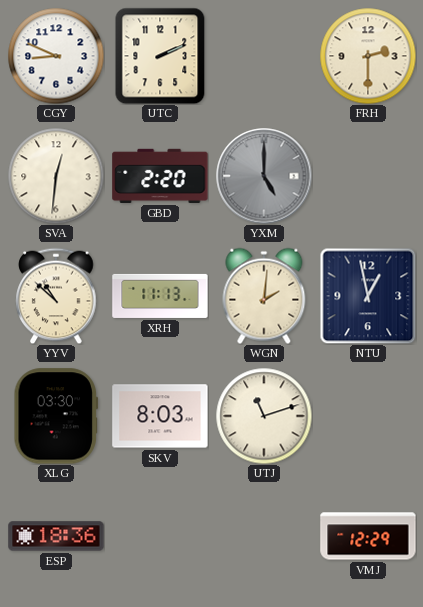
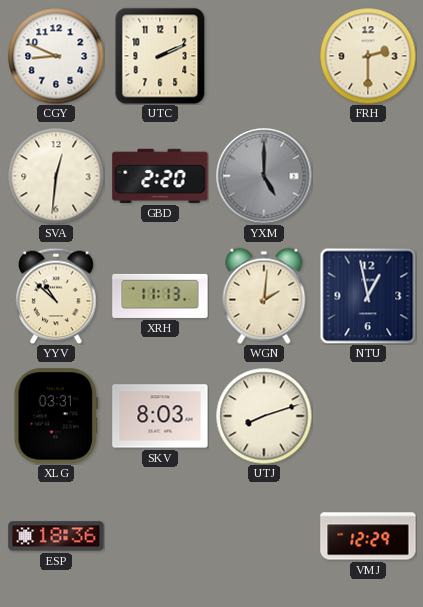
XLG: 03:30 -> 03:31 (55, 416)
UTJ: 11:12 -> 8:12 (264, 416)
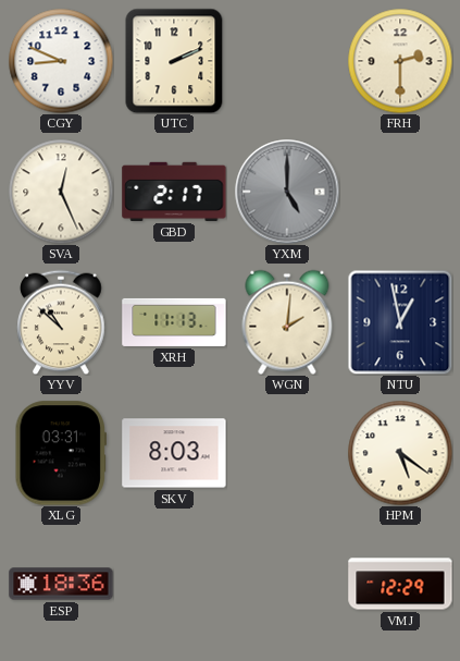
SVA: 12:31 -> 12:26 (61, 192)
GBD: 2:20 -> 2:17 (174, 192)
UTJ: 8:12 -> none (264, 416)
HPM: none -> 5:21 (400, 453)
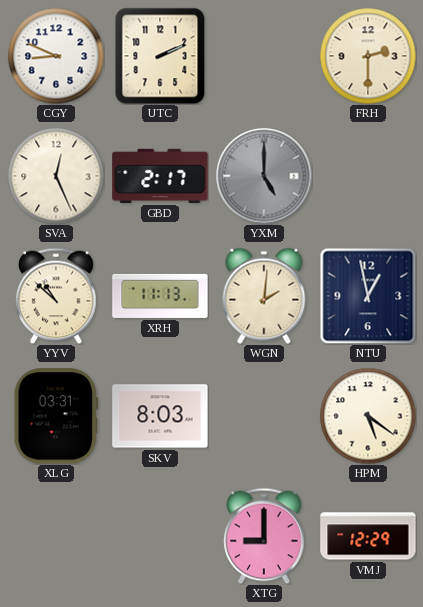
ESP: 18:36 -> none (61, 584)
XTG: none -> 9:00 (264, 536)
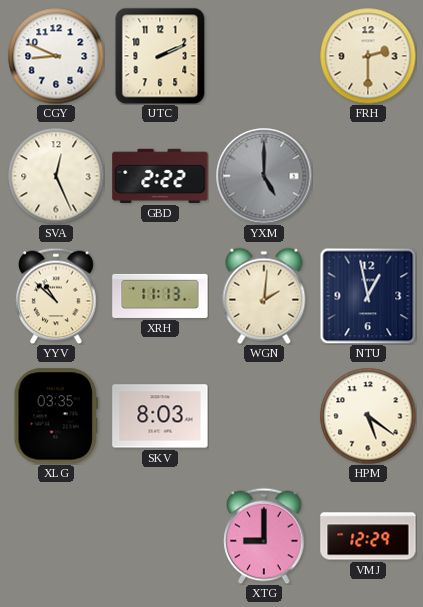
GBD: 2:17 -> 2:22 (160, 176)
XLG: 03:31 -> 03:35 (55, 416)
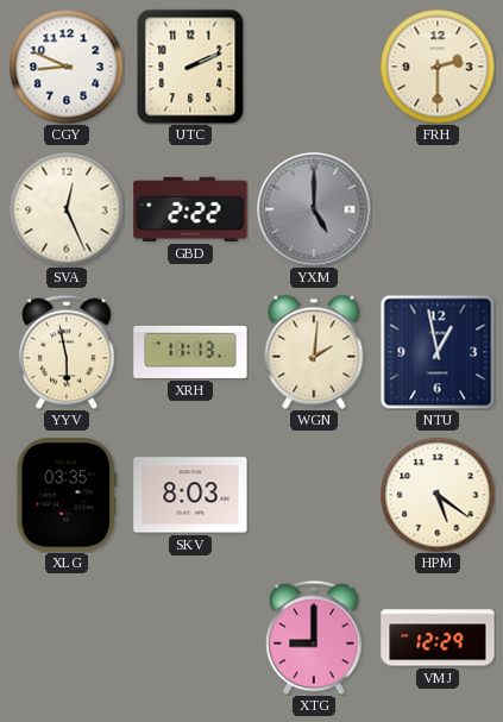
YYV: 10:52 -> 5:58 (67, 352)
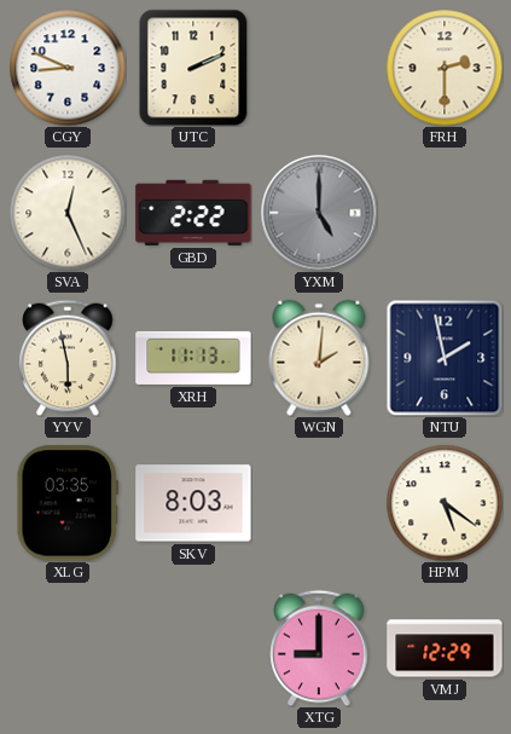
NTU: 12:58 -> 1:58 (445, 358)
